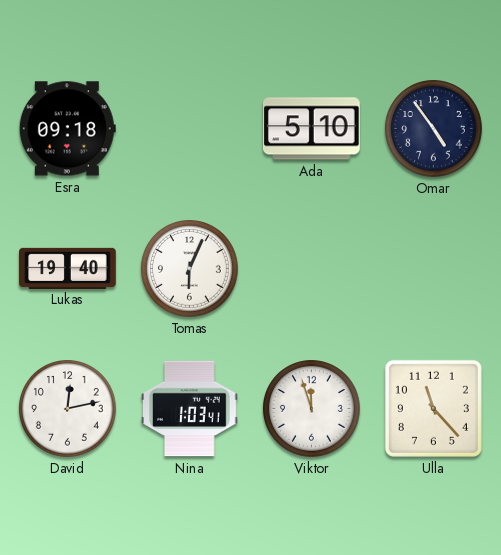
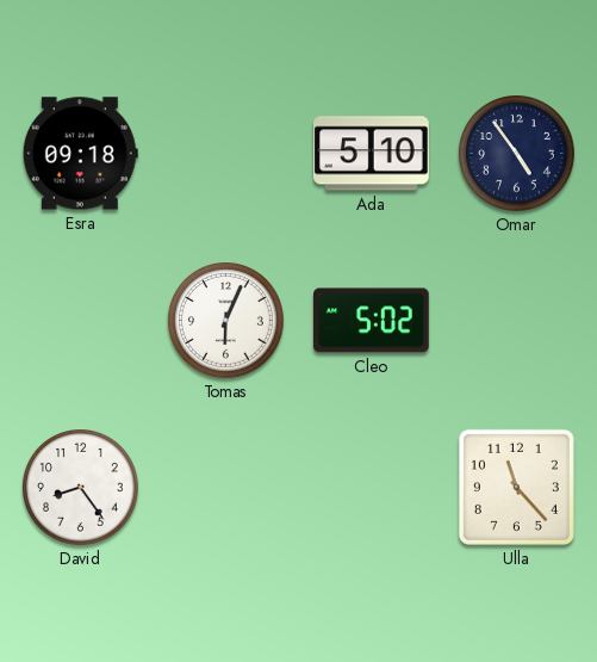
Lukas: 19:40 -> none (68, 268)
Cleo: none -> 5:02 (372, 321)
David: 12:13 -> 8:24 (81, 488)
Nina: 1:03 -> none (190, 409)
Viktor: 11:57 -> none (312, 409)
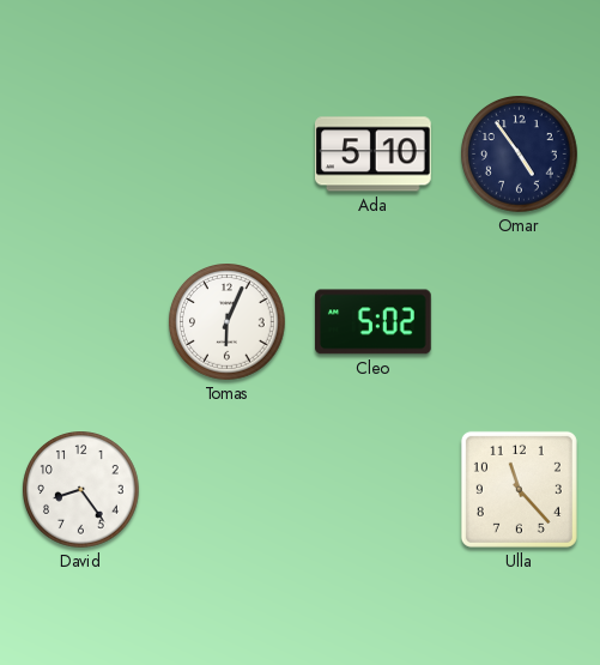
Esra: 09:18 -> none (80, 154)
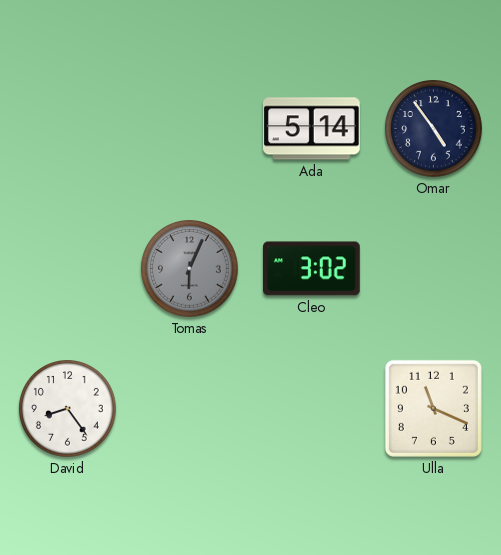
Ada: 5:10 -> 5:14 (312, 129)
Tomas dial: white -> grey (190, 269)
Cleo: 5:02 -> 3:02 (312, 269)
Ulla: 11:23 -> 11:19 (433, 408)
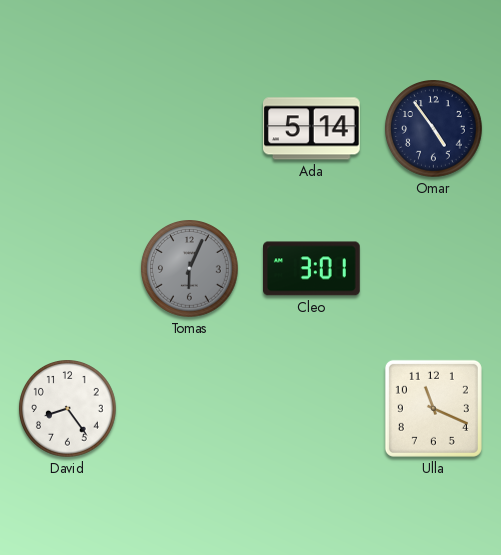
Cleo: 3:02 -> 3:01 (312, 269)
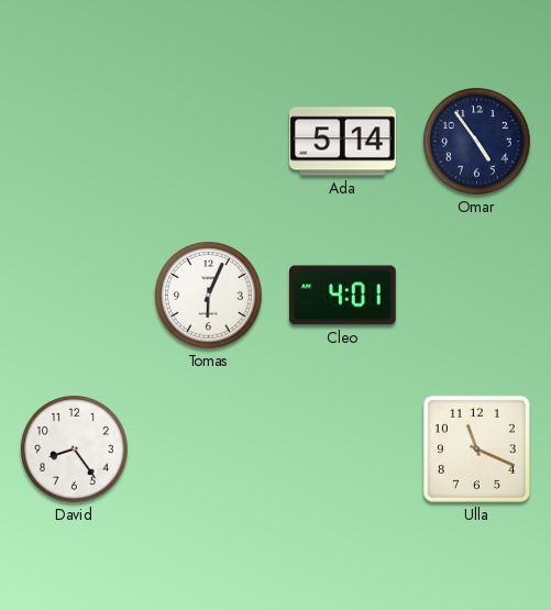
Tomas dial: grey -> white (209, 296)
Cleo: 3:01 -> 4:01 (343, 296)
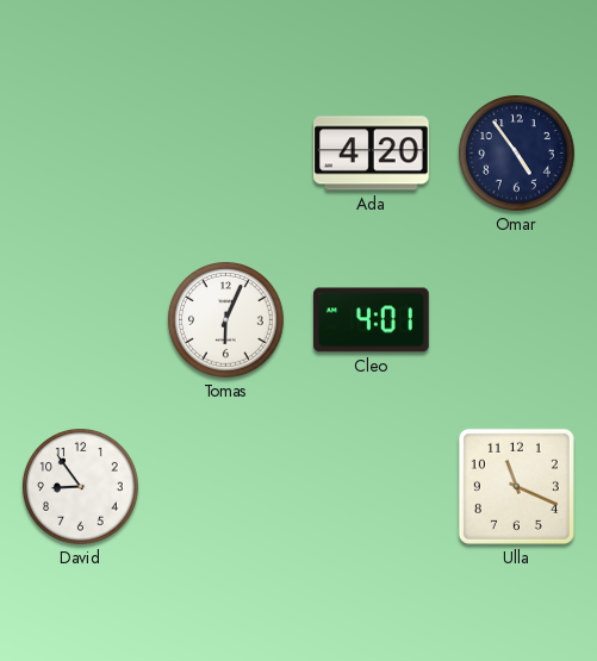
Ada: 5:14 -> 4:20 (372, 154)
David: 8:24 -> 8:54 (81, 487)
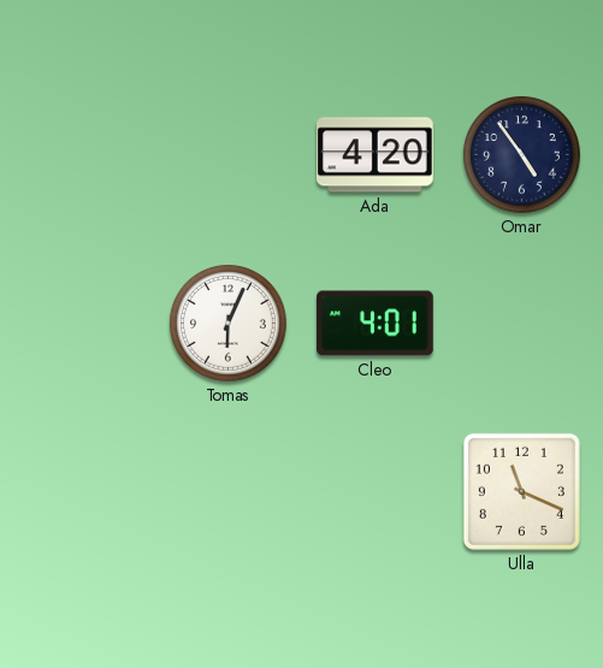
David: 8:54 -> none (81, 487)
